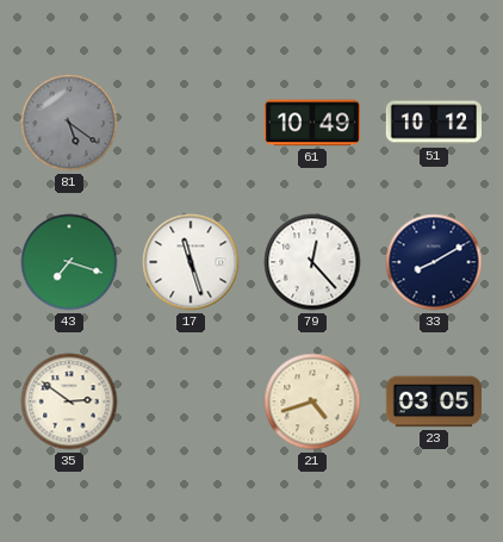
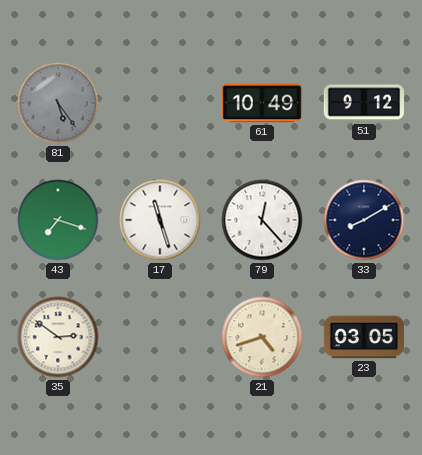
81: 5:21 -> 5:24 (58, 103)
51: 10:12 -> 9:12 (363, 103)
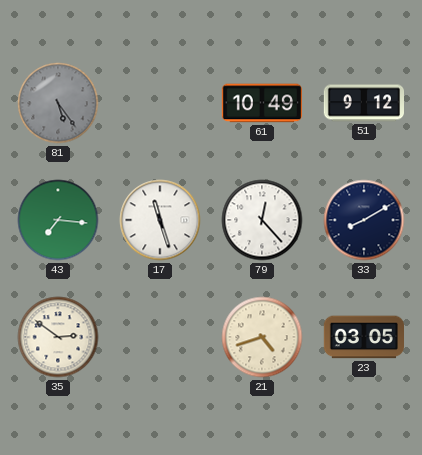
43: 7:18 -> 7:16 (58, 220)
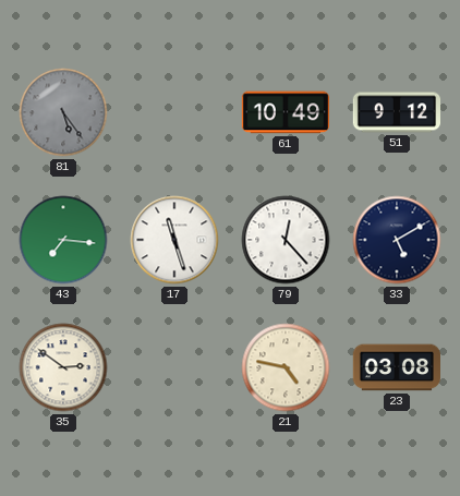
33: 8:10 -> 5:10 (397, 240)
21: 4:42 -> 4:47 (286, 367)
23: 03:05 -> 03:08 (396, 367)
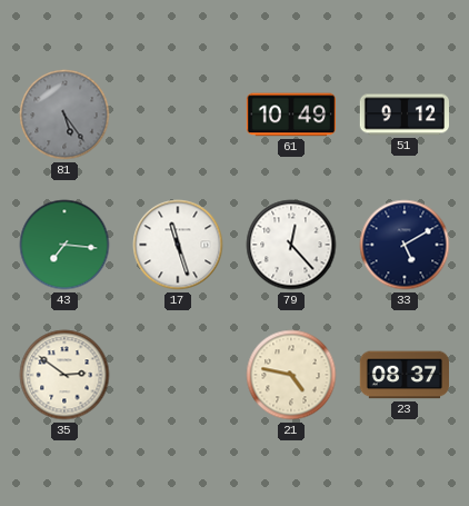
23: 03:08 -> 08:37 (403, 375)
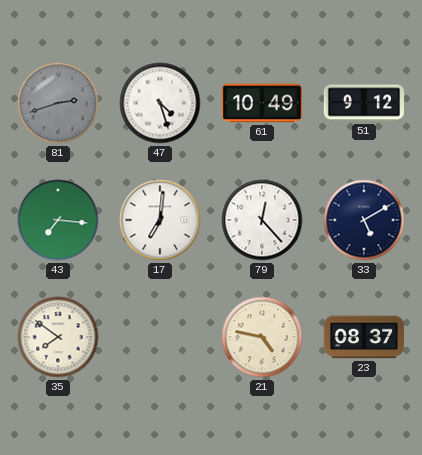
81: 5:24 -> 2:42 (58, 103)
47: none -> 4:27 (160, 103)
17: 11:27 -> 7:01 (160, 220)
35: 2:51 -> 7:51 (58, 337)
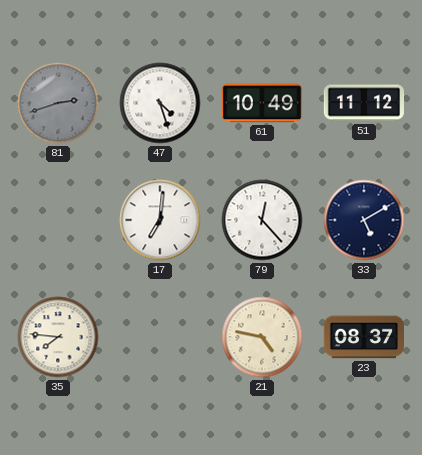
51: 9:12 -> 11:12 (363, 103)
43: 7:16 -> none (58, 220)
35: 7:51 -> 7:46 (58, 337)
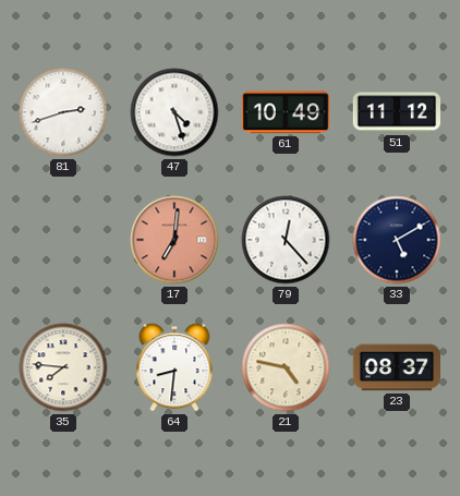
81 dial: grey -> white (63, 112)
17 dial: white -> salmon (174, 240)
64: none -> 8:31 (174, 367)
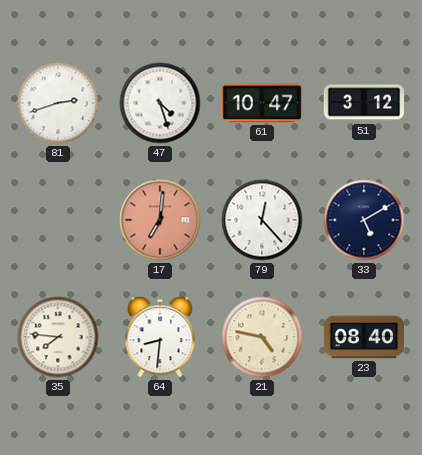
61: 10:49 -> 10:47 (261, 103)
51: 11:12 -> 3:12 (363, 103)
23: 08:37 -> 08:40 (363, 337)
